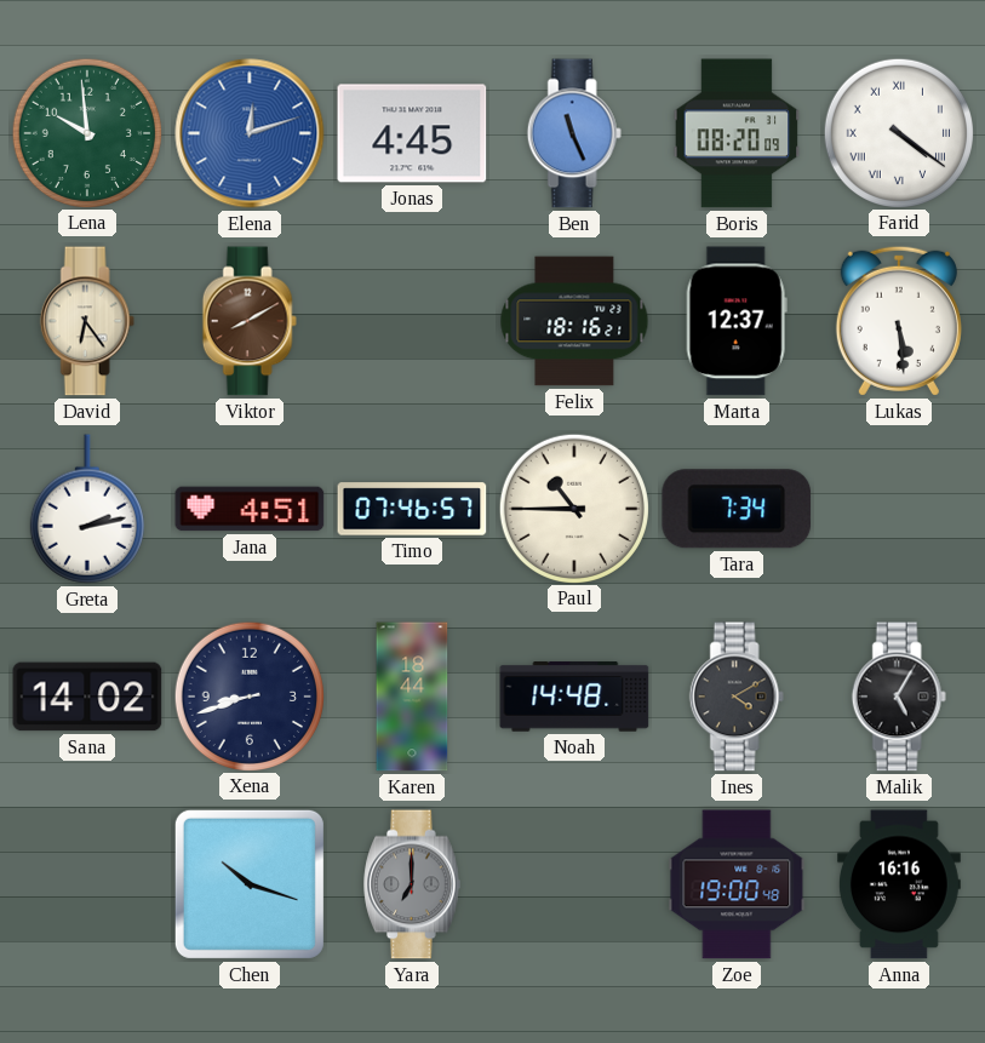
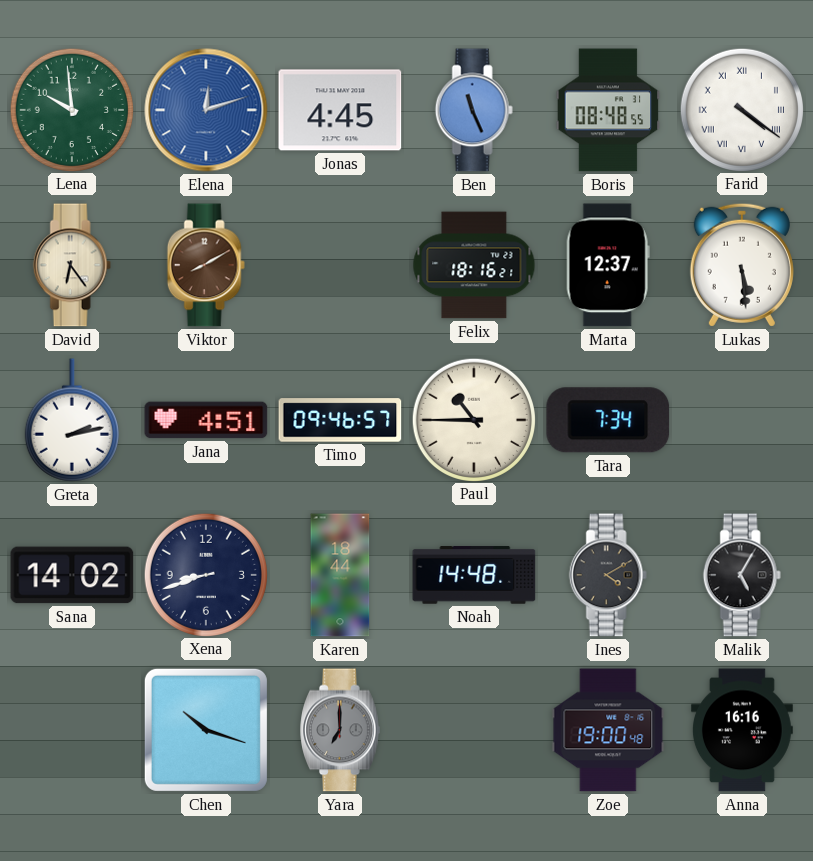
Boris: 08:20 -> 08:48 (608, 110)
Timo: 07:46 -> 09:46 (340, 420)
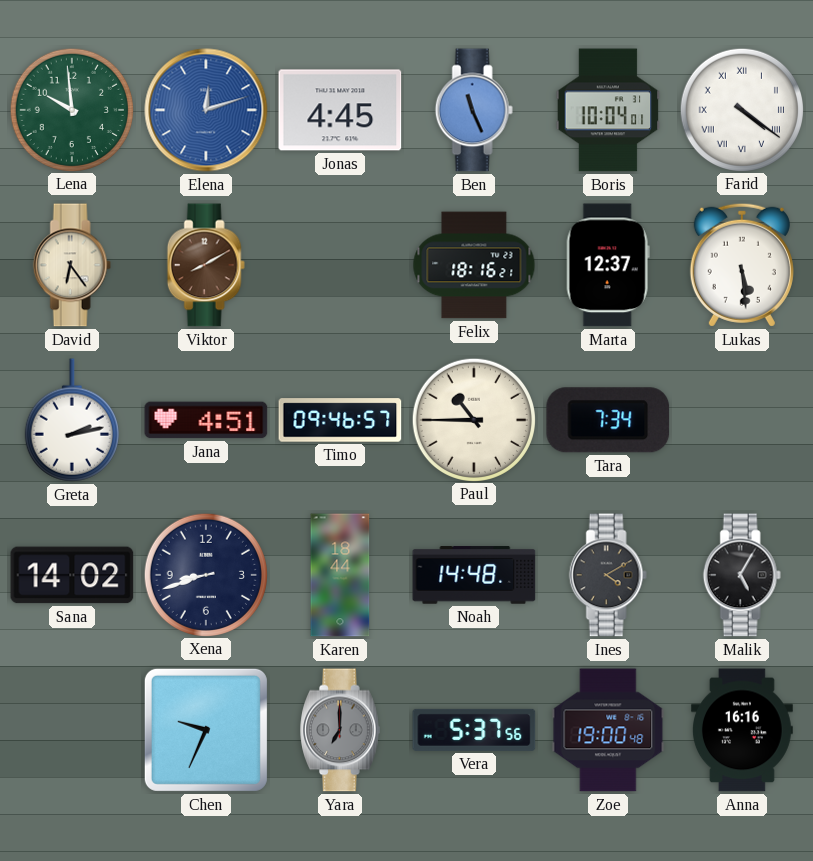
Boris: 08:48 -> 10:04 (608, 110)
Chen: 10:18 -> 9:34 (206, 730)
Vera: none -> 5:37 (474, 730)
